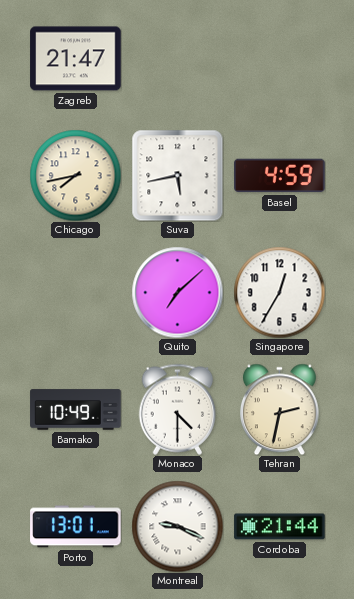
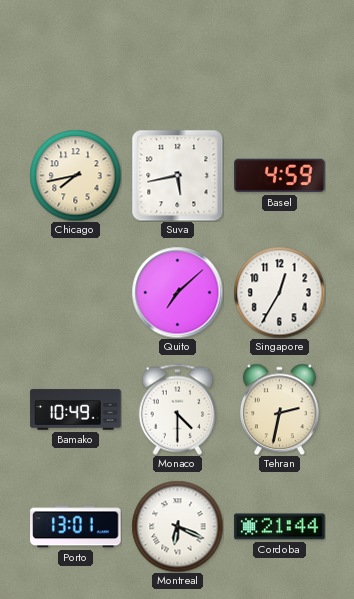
Zagreb: 21:47 -> none (76, 59)
Montreal: 9:19 -> 6:19 (177, 526)
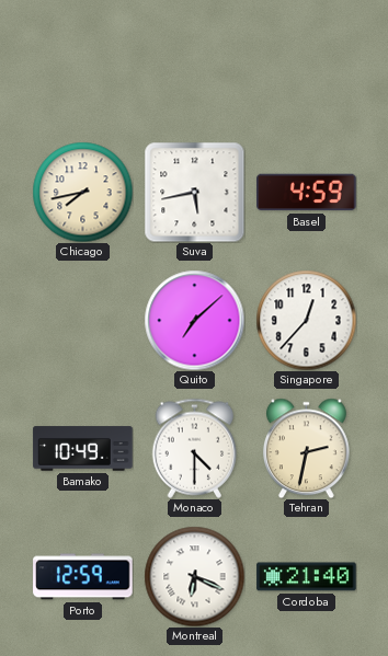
Singapore: 12:35 -> 12:37 (306, 320)
Porto: 13:01 -> 12:59 (83, 577)
Cordoba: 21:44 -> 21:40 (307, 577)
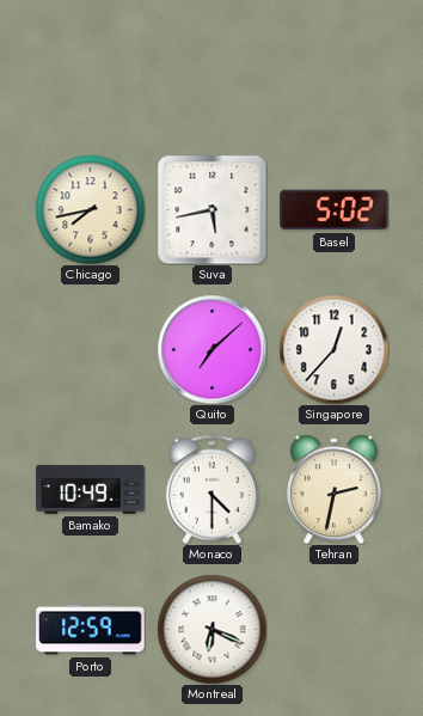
Basel: 4:59 -> 5:02 (335, 210)
Cordoba: 21:40 -> none (307, 577)
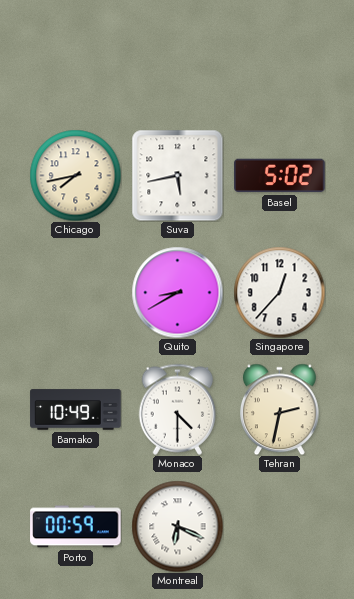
Quito: 7:08 -> 8:40 (177, 292)
Porto: 12:59 -> 00:59 (76, 527)
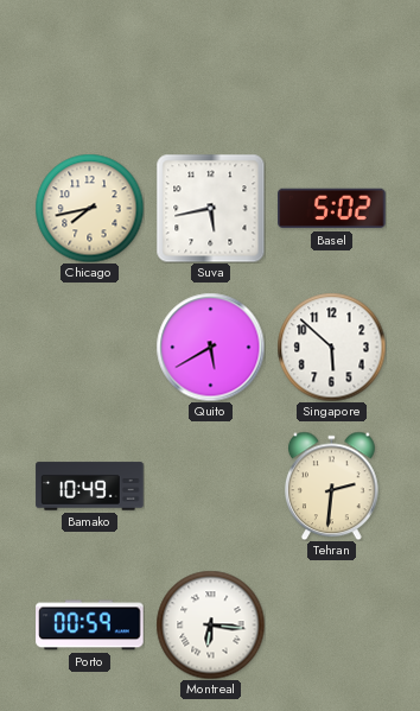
Quito: 8:40 -> 5:40 (210, 347)
Singapore: 12:37 -> 5:52 (331, 347)
Monaco: 4:30 -> none (178, 409)
Tehran: 2:32 -> 2:31 (331, 485)
Montreal: 6:19 -> 6:16 (210, 624)
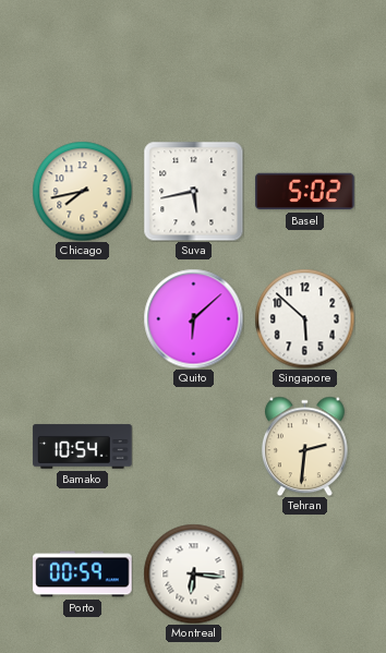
Quito: 5:40 -> 6:08 (193, 318)
Bamako: 10:49 -> 10:54 (83, 447)
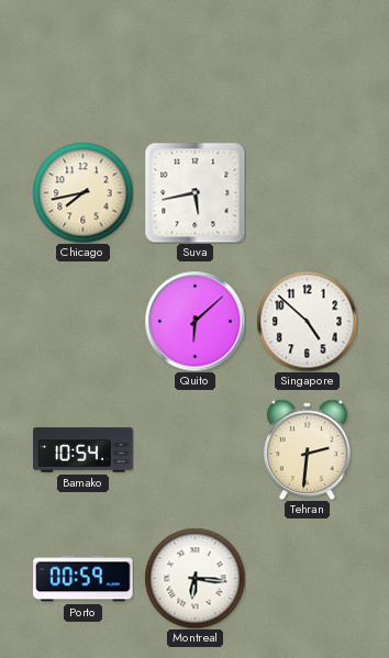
Basel: 5:02 -> none (305, 192)
Singapore: 5:52 -> 4:52 (307, 321)
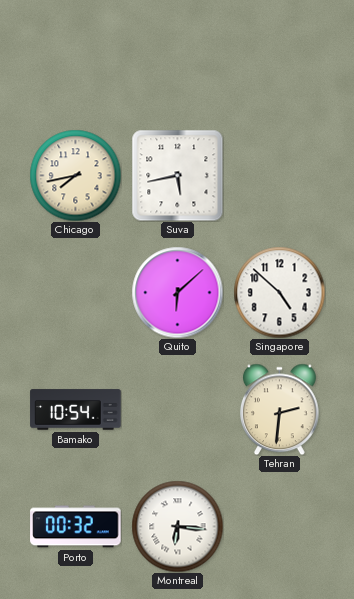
Porto: 00:59 -> 00:32 (76, 527)
